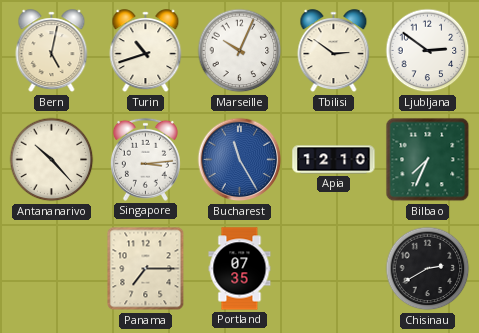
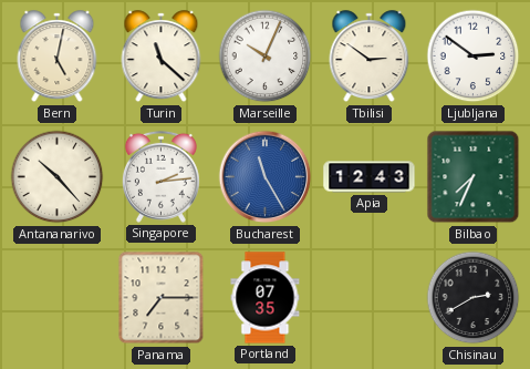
Turin: 10:42 -> 11:22 (162, 57)
Singapore: 3:14 -> 2:14 (160, 176)
Apia: 12:10 -> 12:43 (370, 177)
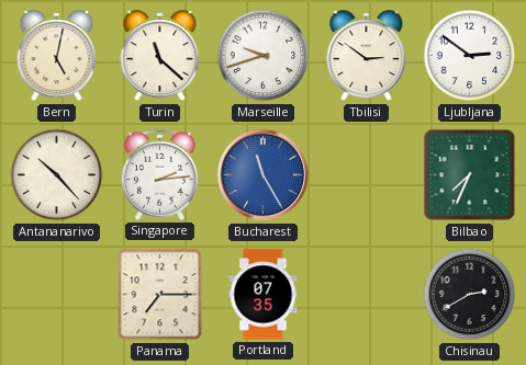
Marseille: 10:04 -> 9:42 (264, 56)
Apia: 12:43 -> none (370, 177)
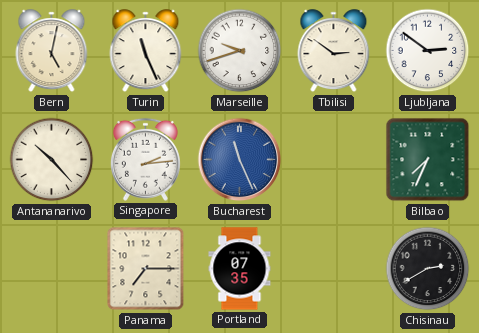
Turin: 11:22 -> 11:26 (146, 51)
Bucharest: 11:25 -> 11:26 (240, 160)
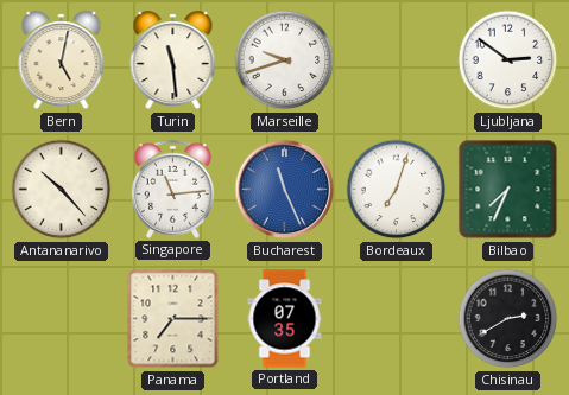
Turin: 11:26 -> 11:29 (173, 60)
Tbilisi: 2:51 -> none (334, 51)
Singapore: 2:14 -> 11:14 (172, 189)
Bordeaux: none -> 7:03 (397, 190)
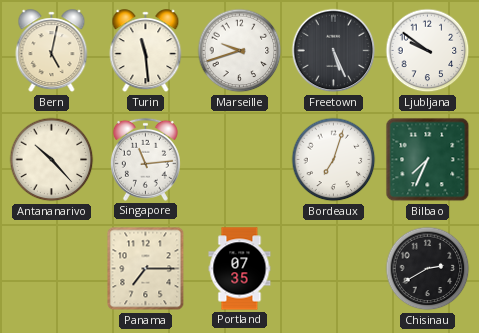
Freetown: none -> 5:26 (334, 51)
Ljubljana: 2:51 -> 9:51 (428, 51)
Bucharest: 11:26 -> none (285, 190)
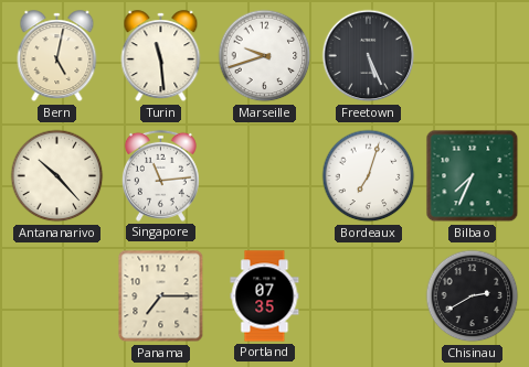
Ljubljana: 9:51 -> none (428, 51)
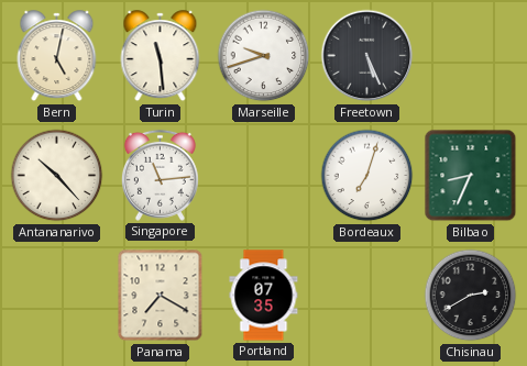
Bilbao: 7:34 -> 8:34 (471, 176)
Panama: 7:15 -> 7:20 (161, 296)
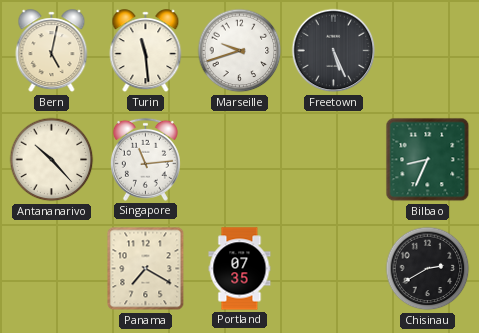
Bordeaux: 7:03 -> none (367, 176)
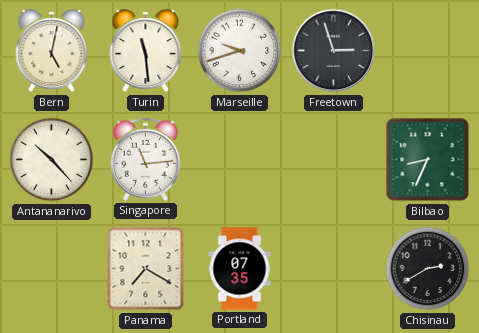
Freetown: 5:26 -> 2:57 (334, 51)
